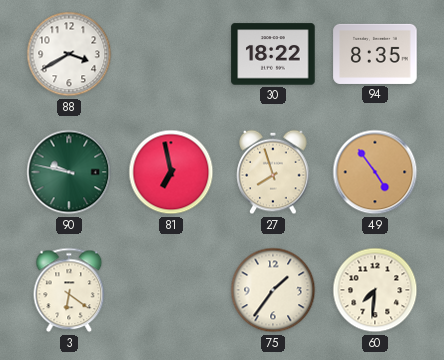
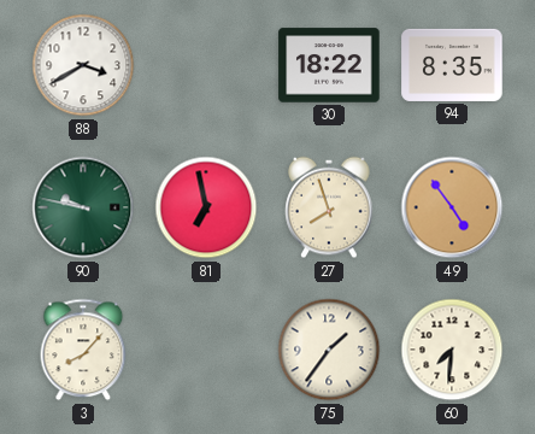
3: 6:21 -> 8:07 (83, 350)
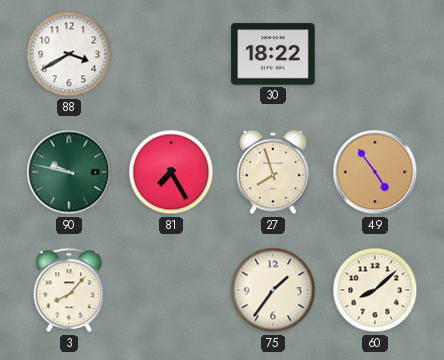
94: 8:35 -> none (452, 65)
81: 6:58 -> 7:25 (171, 172)
60: 7:31 -> 8:08 (375, 290)
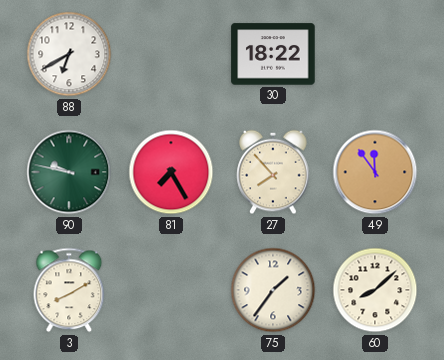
88: 3:40 -> 6:40 (69, 54)
27: 7:57 -> 7:53 (273, 172)
49: 4:54 -> 11:54 (375, 172)
3: 8:07 -> 8:10 (69, 290)
